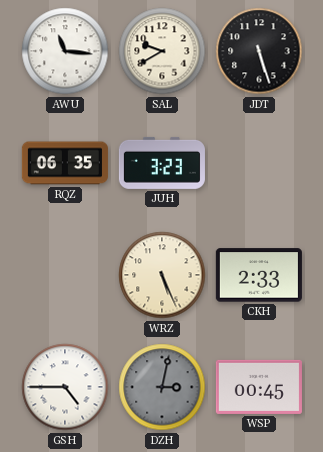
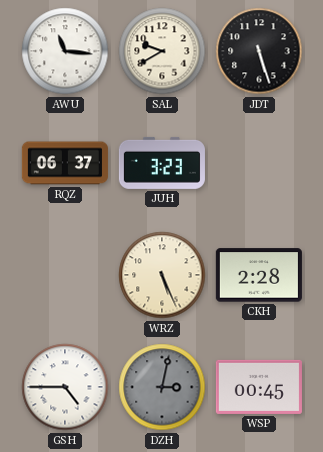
RQZ: 06:35 -> 06:37 (65, 163)
CKH: 2:33 -> 2:28 (259, 275)
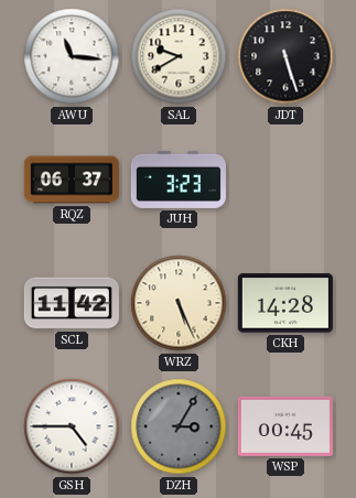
SCL: none -> 11:42 (72, 303)
CKH: 2:28 -> 14:28 (285, 303)
DZH: 3:02 -> 3:05 (179, 426)
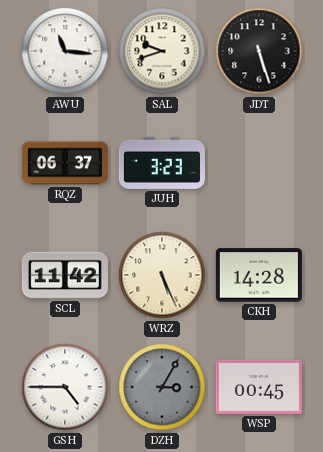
SAL: 9:40 -> 9:42 (162, 51)
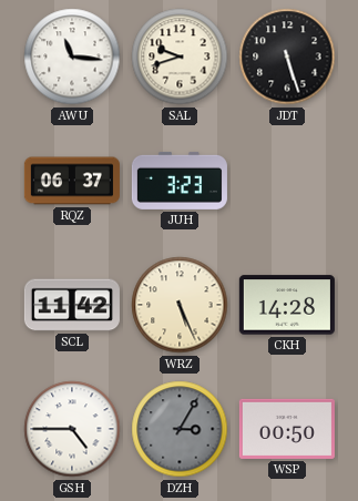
WSP: 00:45 -> 00:50 (287, 429)
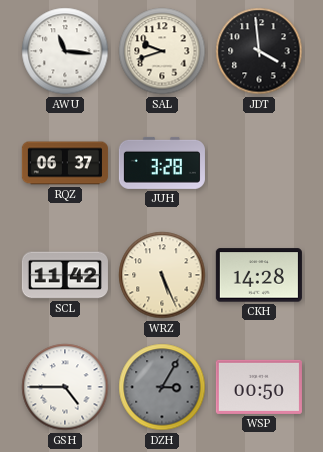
JDT: 5:27 -> 3:59 (259, 51)
JUH: 3:23 -> 3:28 (162, 163)
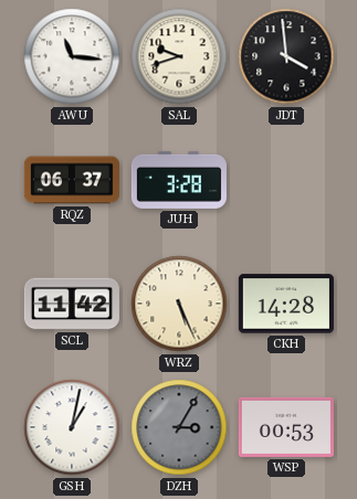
GSH: 4:45 -> 1:02 (72, 427)
WSP: 00:50 -> 00:53 (286, 427)
